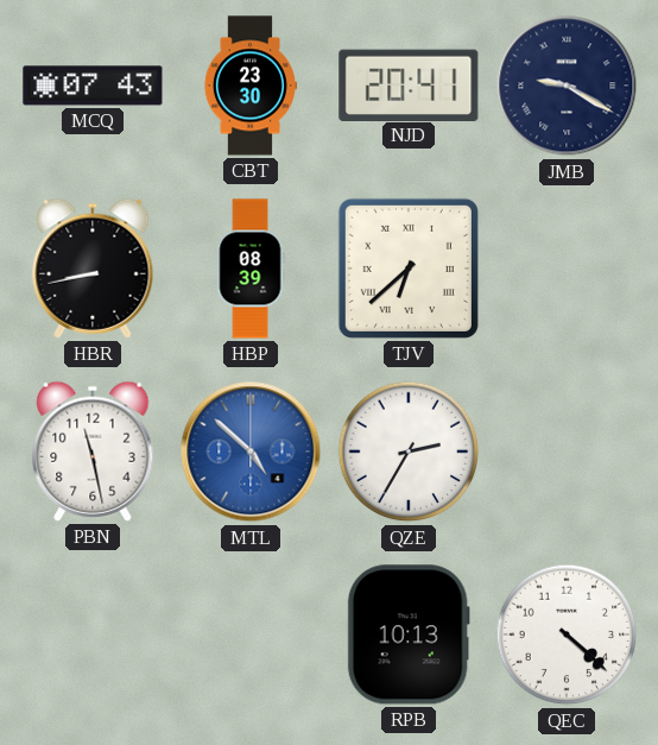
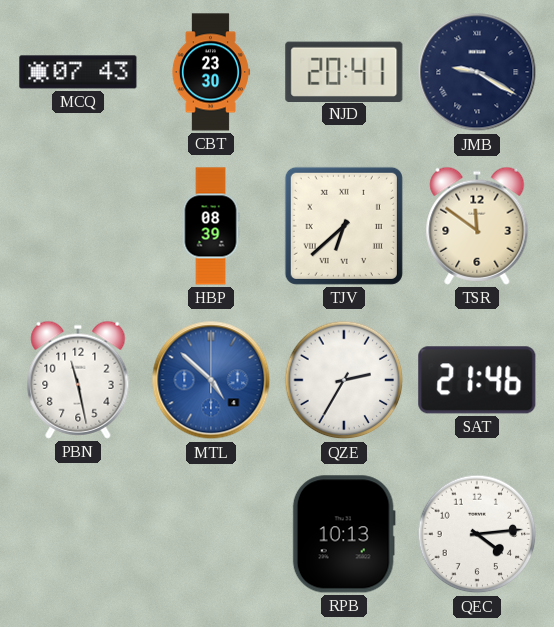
HBR: 8:43 -> none (93, 269)
TSR: none -> 11:51 (477, 226)
SAT: none -> 21:46 (477, 380)
QEC: 4:22 -> 4:14 (477, 534)
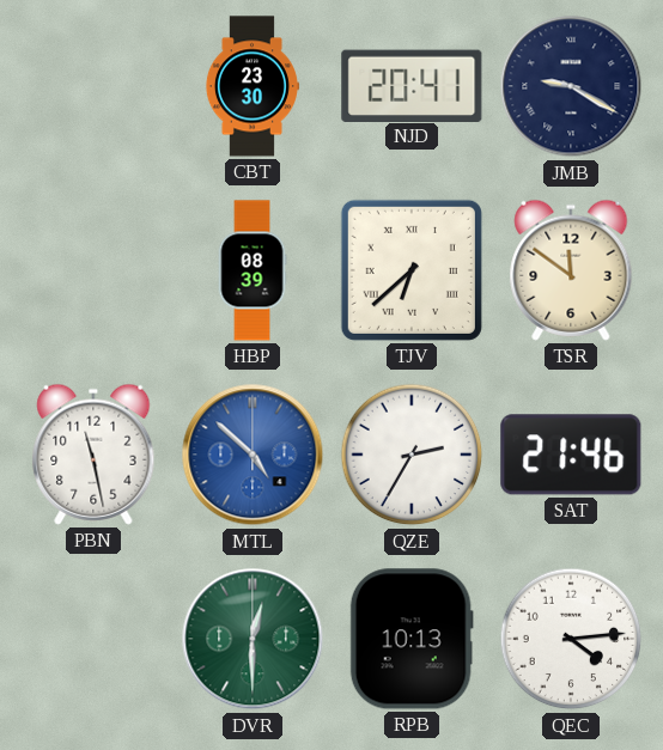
MCQ: 07:43 -> none (78, 72)
DVR: none -> 12:30 (253, 639)
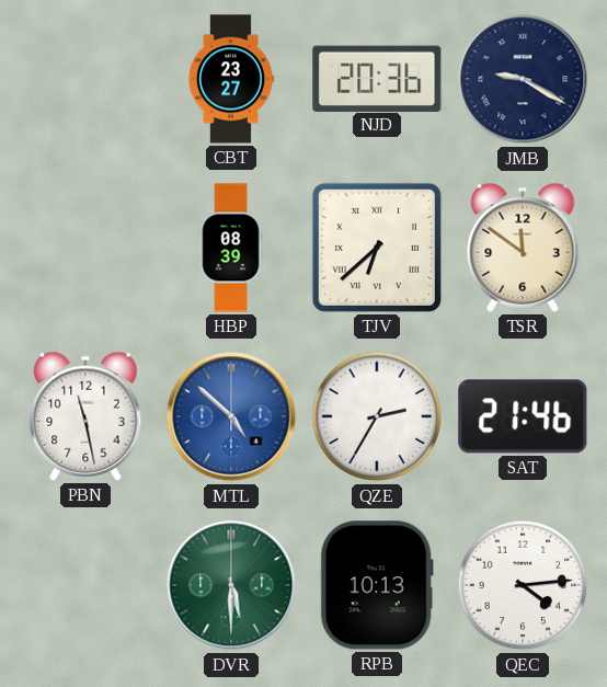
CBT: 23:30 -> 23:27 (230, 79)
NJD: 20:41 -> 20:36 (377, 78)
DVR: 12:30 -> 5:30 (231, 585)
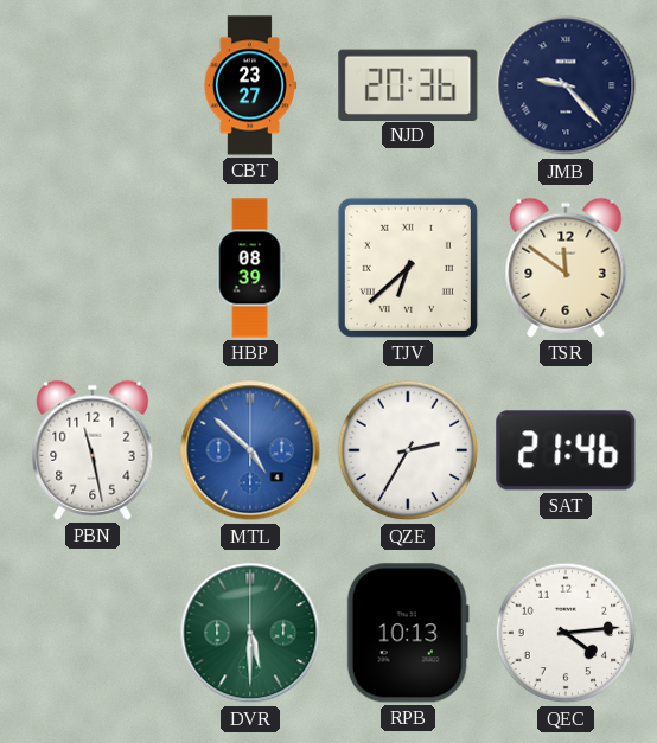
JMB: 9:20 -> 9:23 (566, 85)
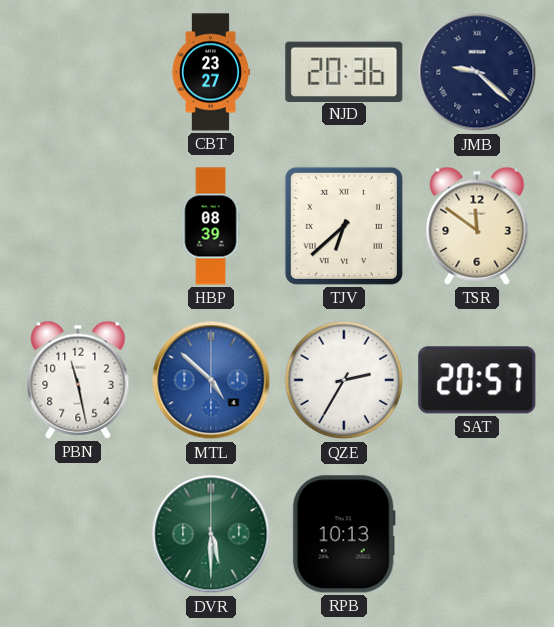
JMB: 9:23 -> 9:22 (477, 72)
SAT: 21:46 -> 20:57 (477, 380)
QEC: 4:14 -> none (566, 633)
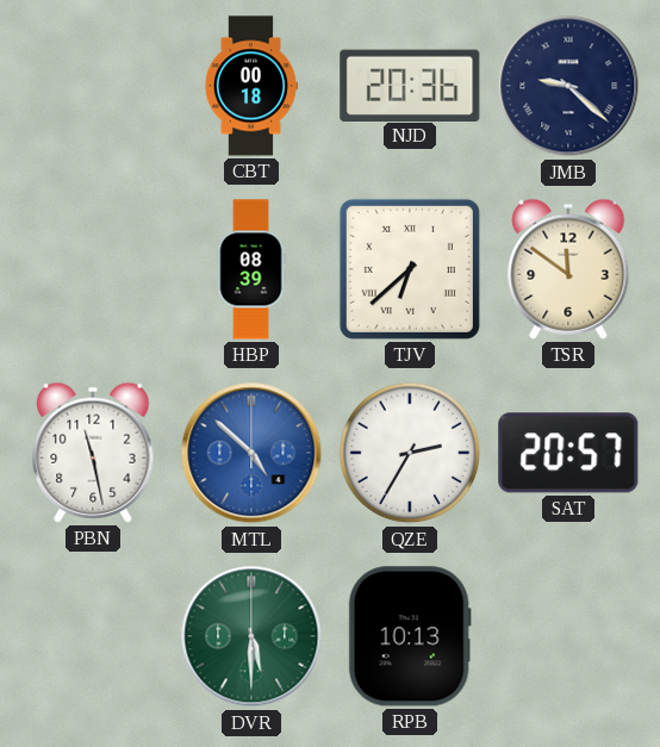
CBT: 23:27 -> 00:18 (250, 86)
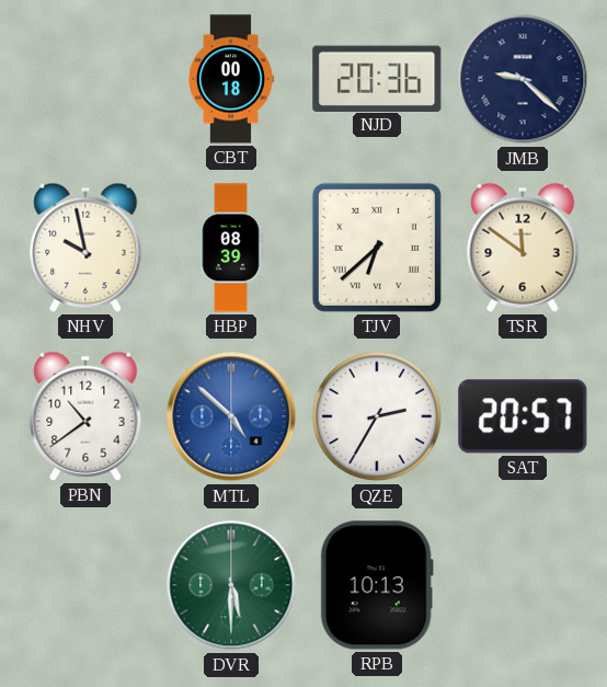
NHV: none -> 9:58 (85, 248)
PBN: 11:28 -> 10:39 (85, 416)
